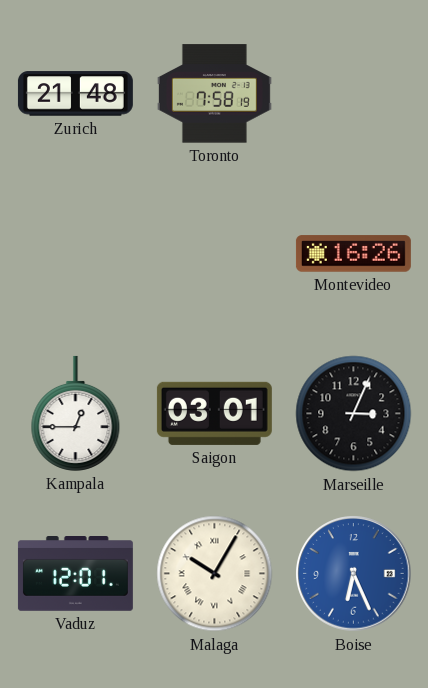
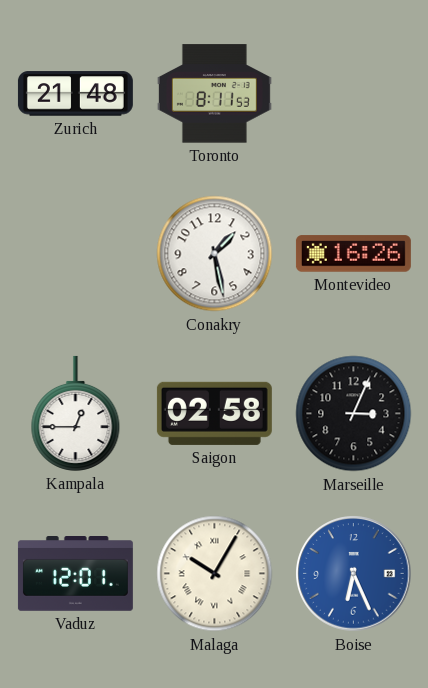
Toronto: 7:58 -> 8:11 (214, 94)
Conakry: none -> 1:28 (215, 254)
Saigon: 03:01 -> 02:58 (214, 413)
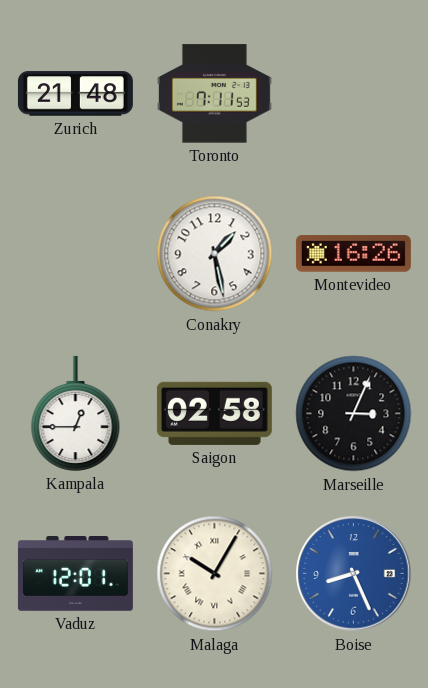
Toronto: 8:11 -> 7:11 (214, 94)
Boise: 6:26 -> 8:26 (354, 574)
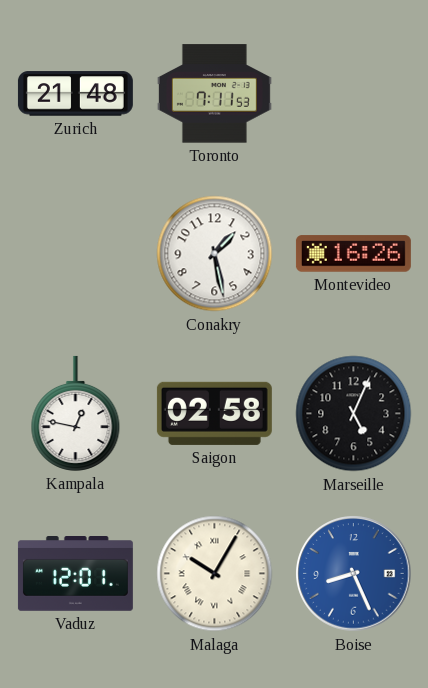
Kampala: 12:45 -> 12:47 (76, 413)
Marseille: 3:04 -> 5:04 (354, 414)
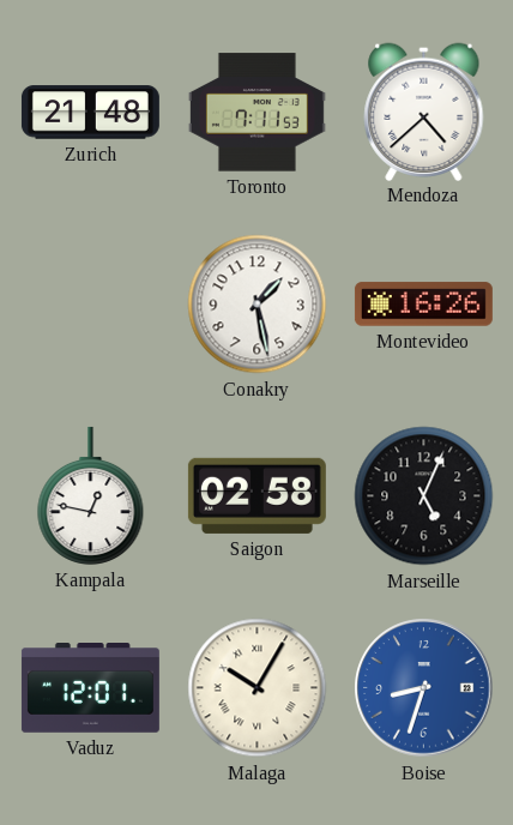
Mendoza: none -> 4:38 (424, 112)
Boise: 8:26 -> 8:33 (424, 688)
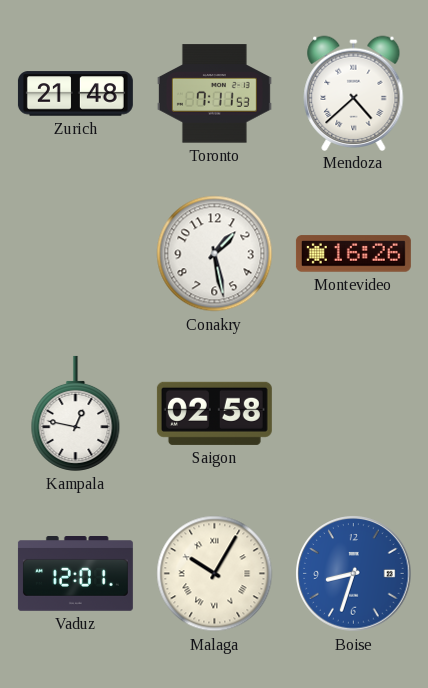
Marseille: 5:04 -> none (424, 496)
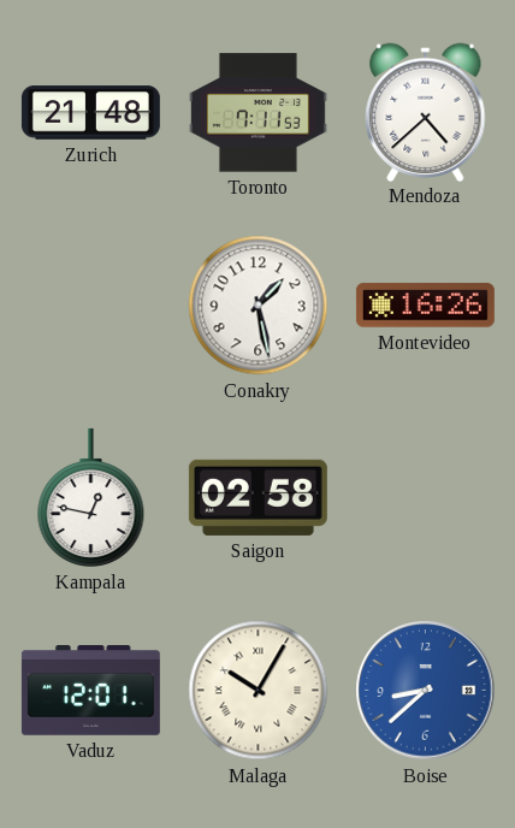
Boise: 8:33 -> 8:38 (426, 691)
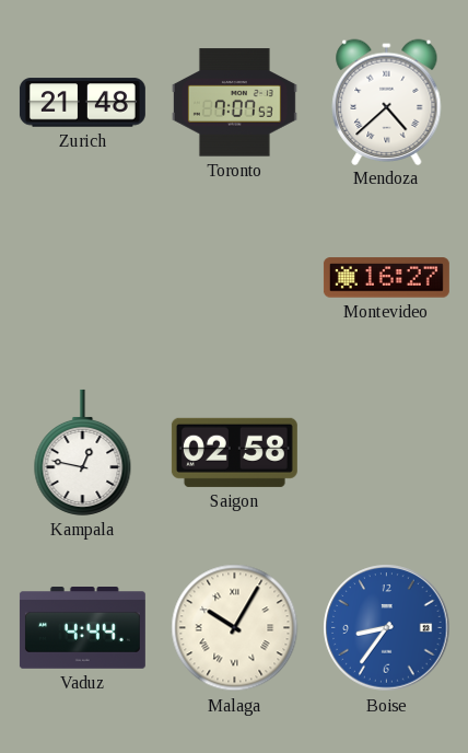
Toronto: 7:11 -> 7:07 (234, 103)
Conakry: 1:28 -> none (259, 306)
Montevideo: 16:26 -> 16:27 (386, 278)
Vaduz: 12:01 -> 4:44 (82, 628)
Boise: 8:38 -> 8:36 (387, 628)
